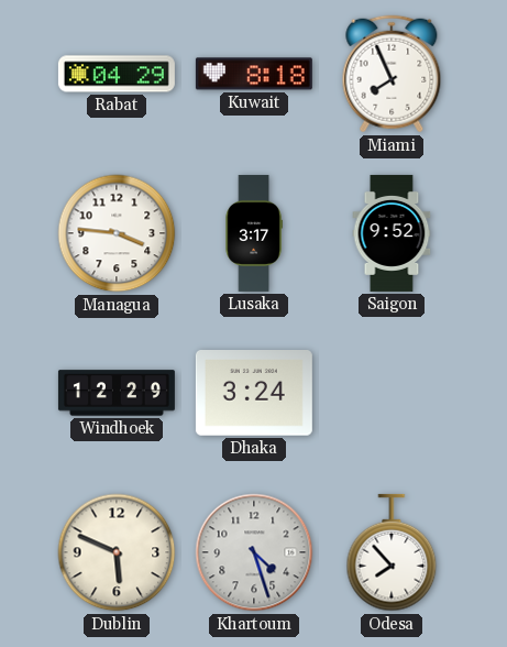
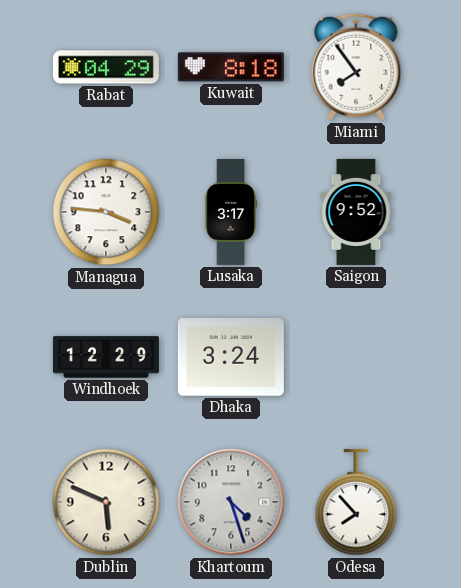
Miami: 7:56 -> 7:54 (356, 67)
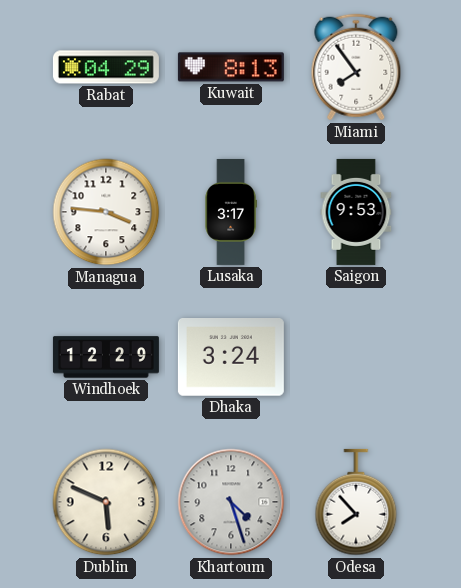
Kuwait: 8:18 -> 8:13 (231, 67)
Saigon: 9:52 -> 9:53 (356, 212)
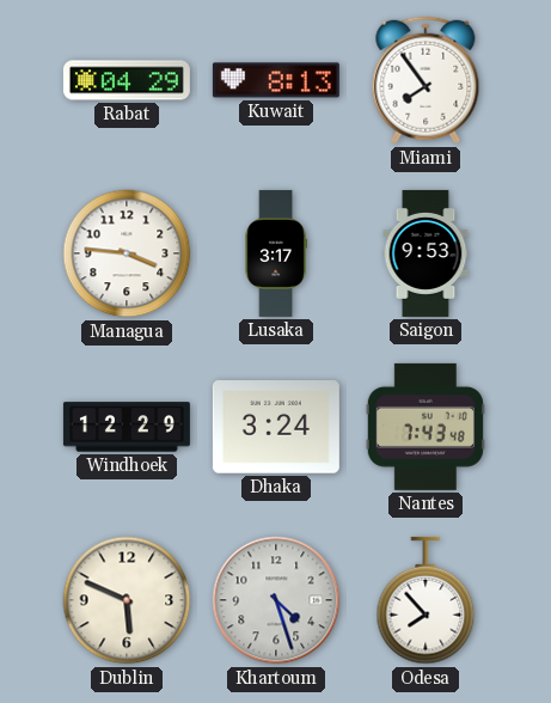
Nantes: none -> 7:43 (426, 427)
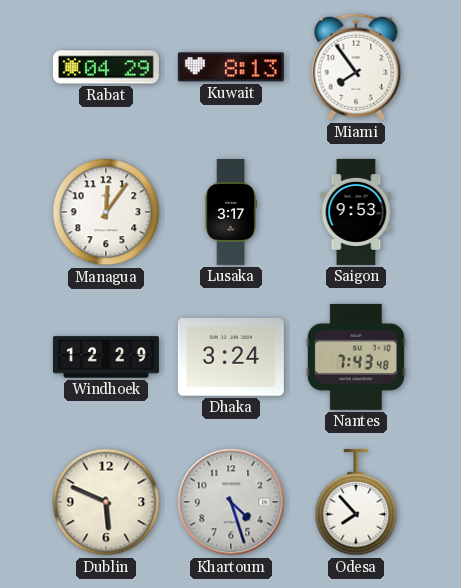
Managua: 3:46 -> 12:06 (106, 212)
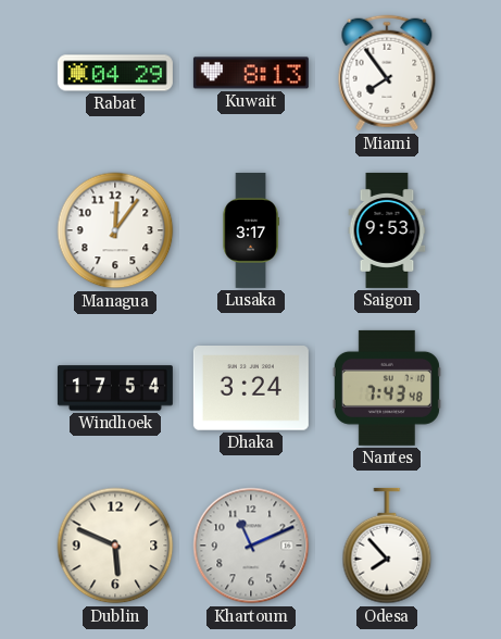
Windhoek: 12:29 -> 17:54 (115, 388)
Khartoum: 4:27 -> 11:11 (251, 546)
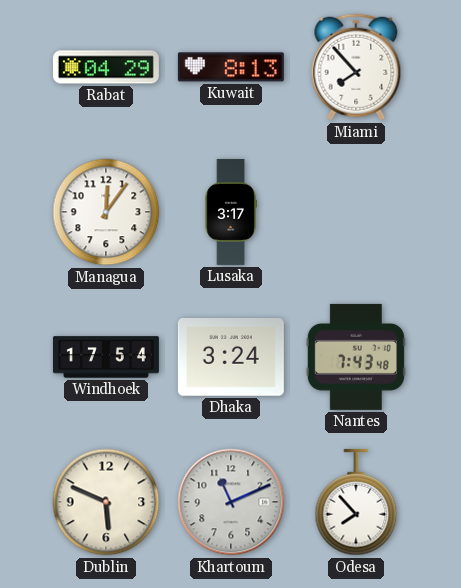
Miami: 7:54 -> 7:53 (356, 67)
Saigon: 9:53 -> none (387, 230)
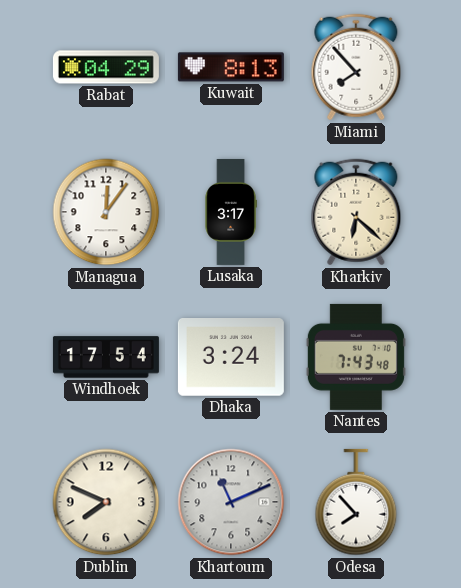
Kharkiv: none -> 6:22 (356, 212)
Dublin: 5:49 -> 7:49 (106, 502)
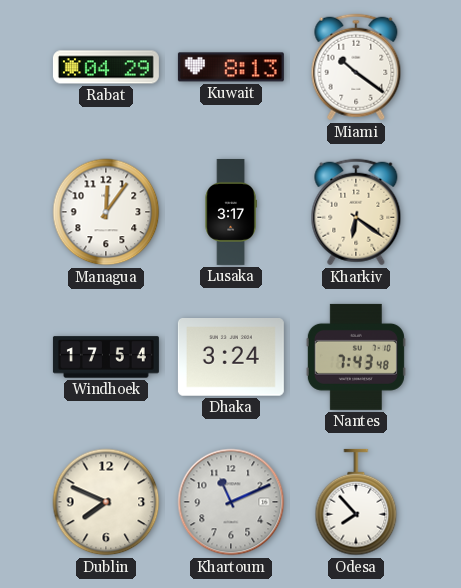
Miami: 7:53 -> 10:21 (356, 67)
Kharkiv: 6:22 -> 6:21 (356, 212)
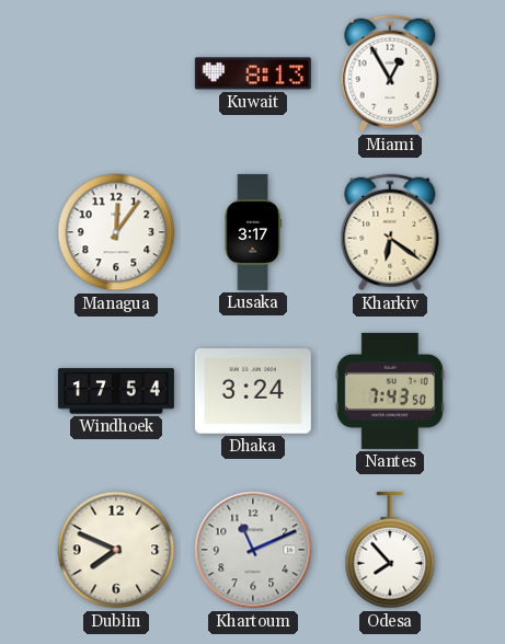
Rabat: 04:29 -> none (106, 67)
Miami: 10:21 -> 12:55 (390, 73)
Nantes: 7:43:48 -> 7:43:50 (390, 391)
